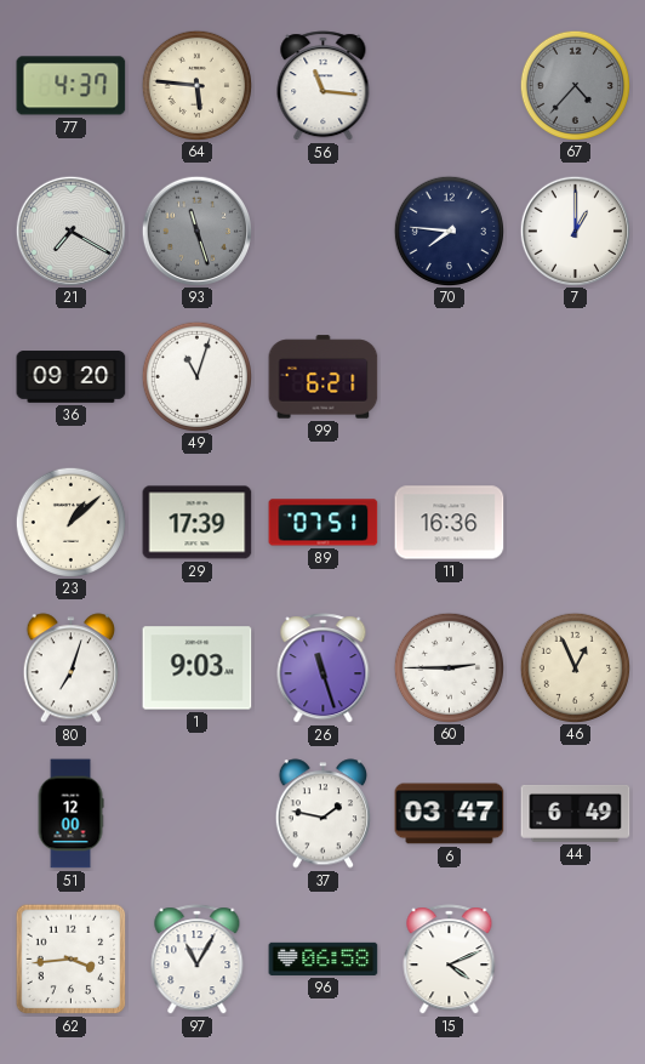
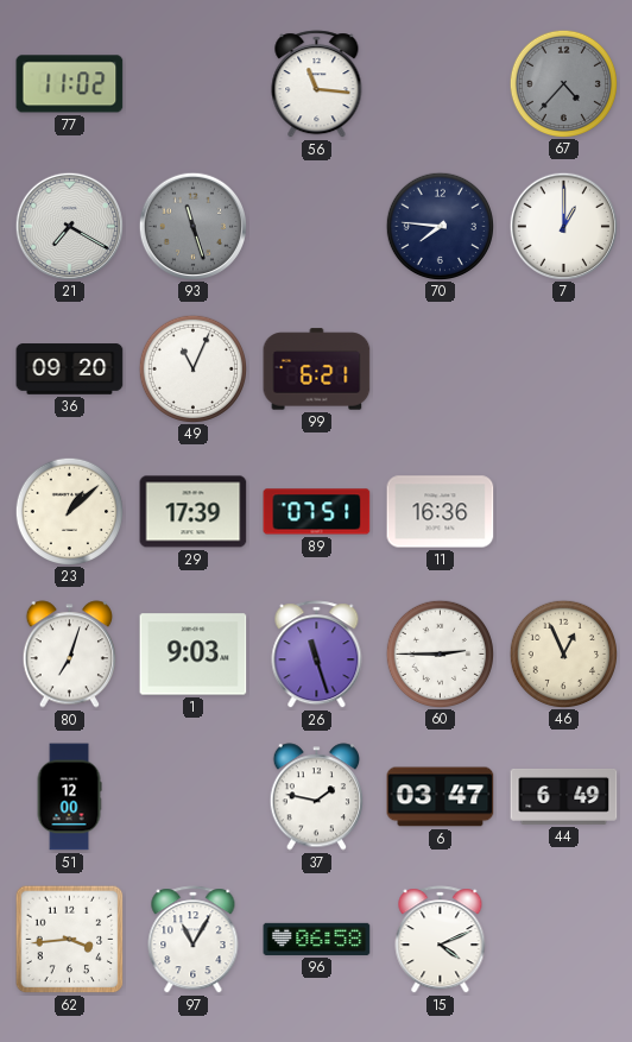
77: 4:37 -> 11:02 (70, 84)
64: 5:46 -> none (196, 85)
49: 11:03 -> 11:04 (192, 368)
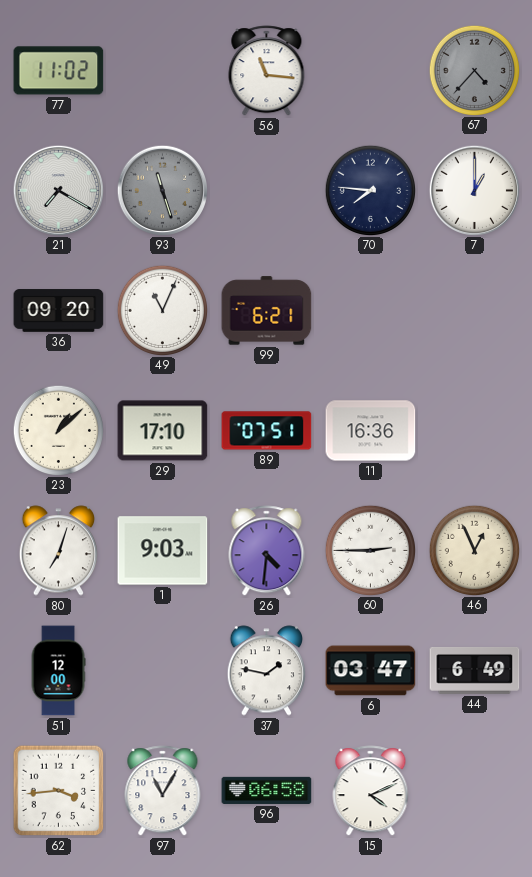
29: 17:39 -> 17:10 (163, 431)
26: 11:27 -> 4:31 (267, 551)
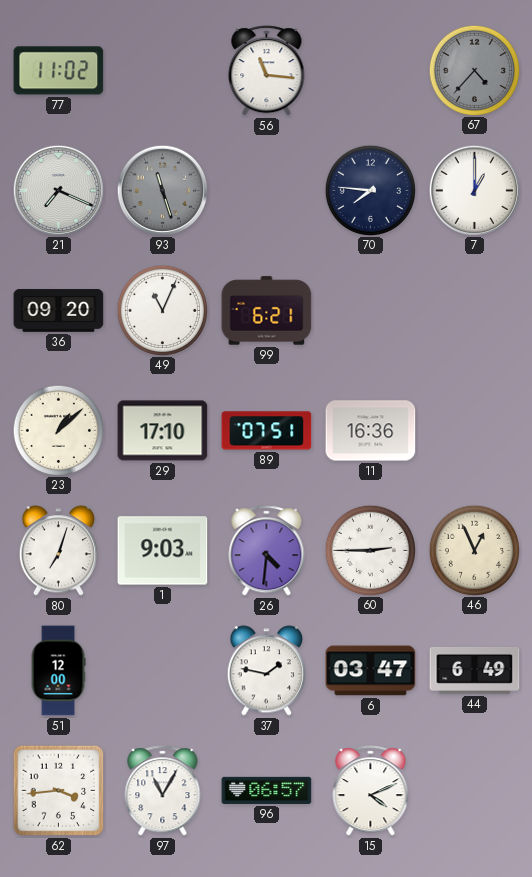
21: 7:20 -> 7:19 (58, 190)
96: 06:58 -> 06:57 (267, 790)
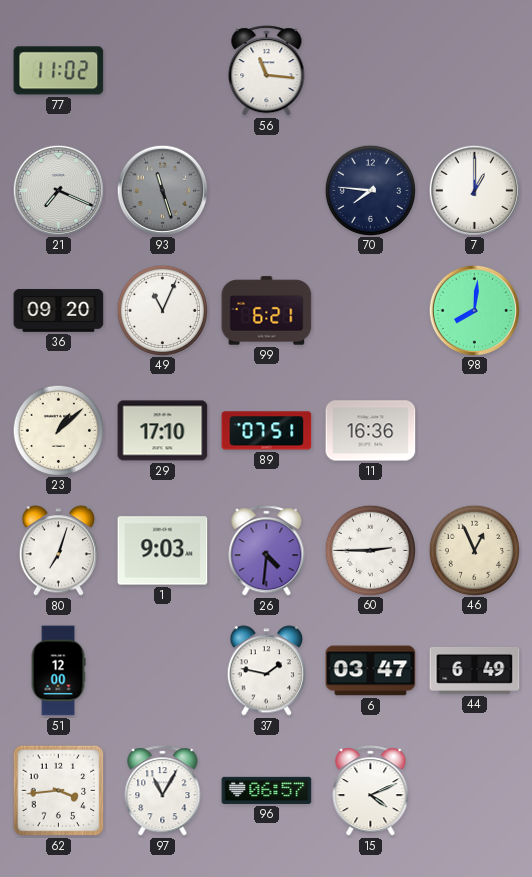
67: 4:37 -> none (474, 70)
98: none -> 8:01 (474, 310)
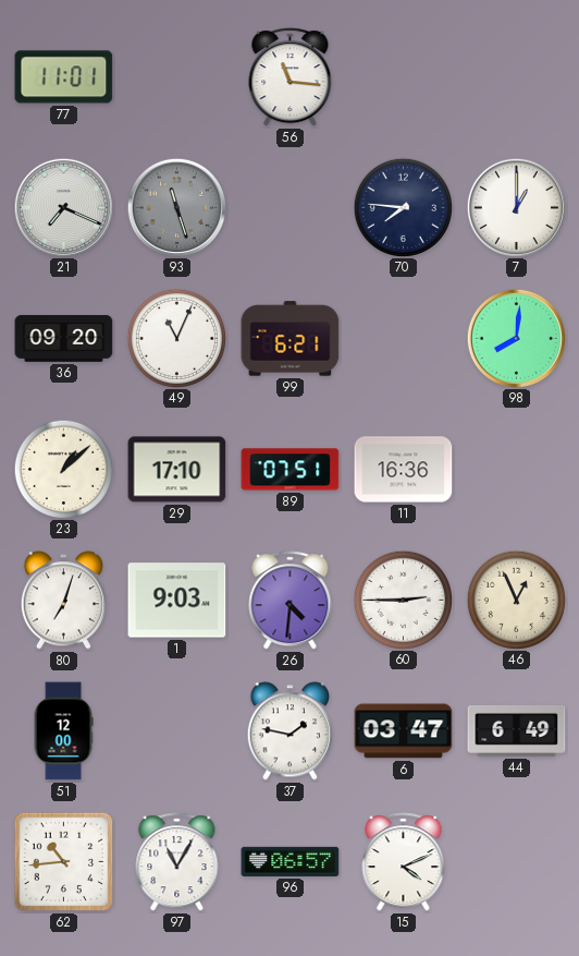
77: 11:02 -> 11:01 (64, 77)
62: 3:44 -> 10:44 (64, 862)
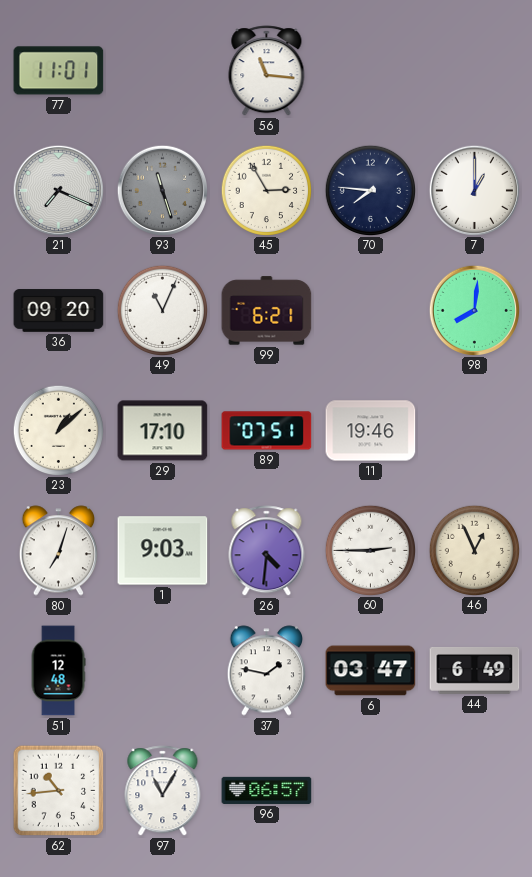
45: none -> 2:55 (266, 190)
11: 16:36 -> 19:46 (371, 431)
51: 12:00 -> 12:48 (58, 671)
15: 4:11 -> none (404, 862)
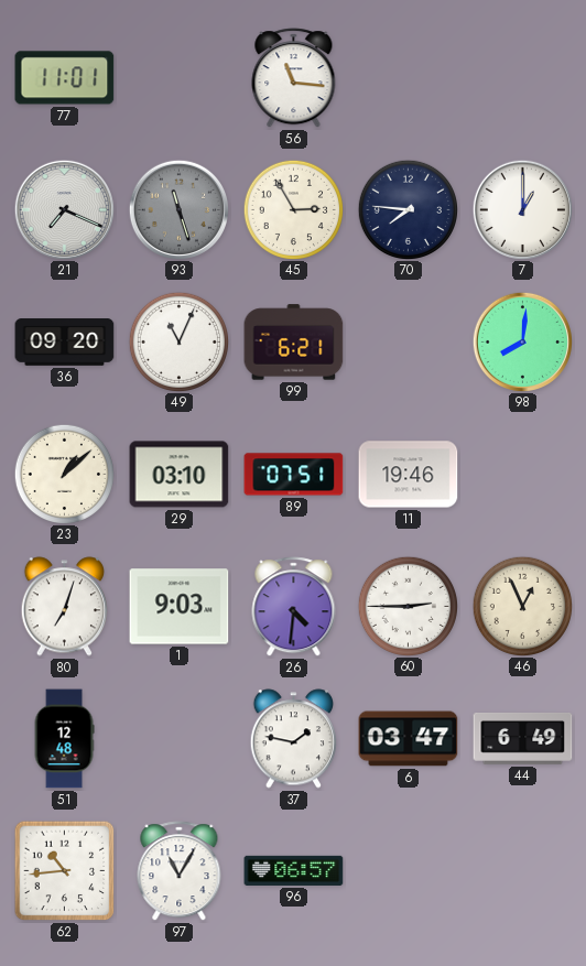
29: 17:10 -> 03:10 (180, 475)
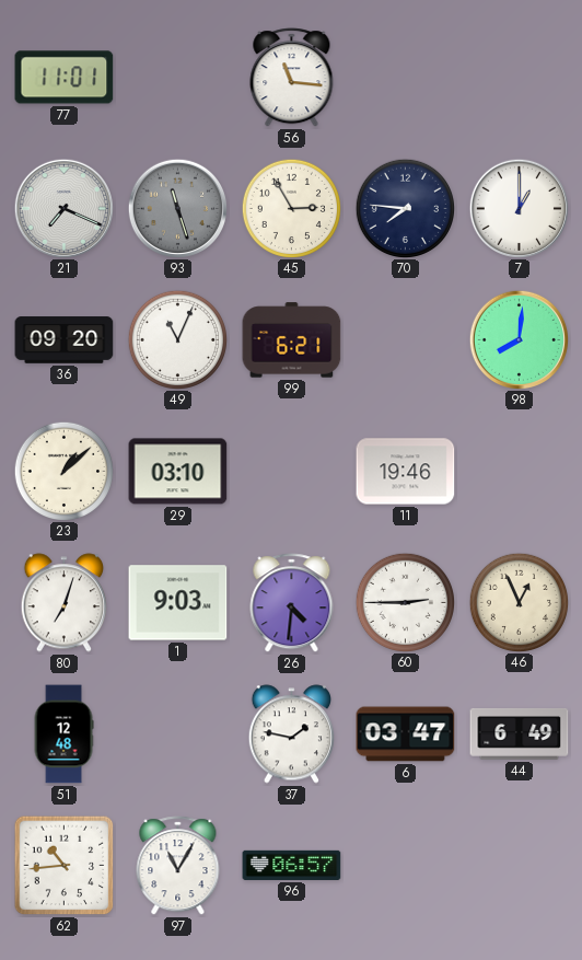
89: 07:51 -> none (294, 475)
